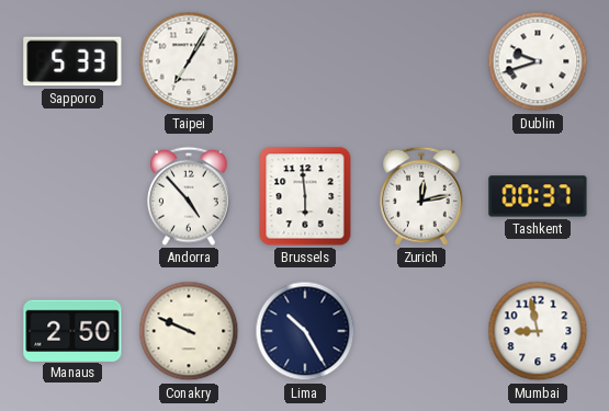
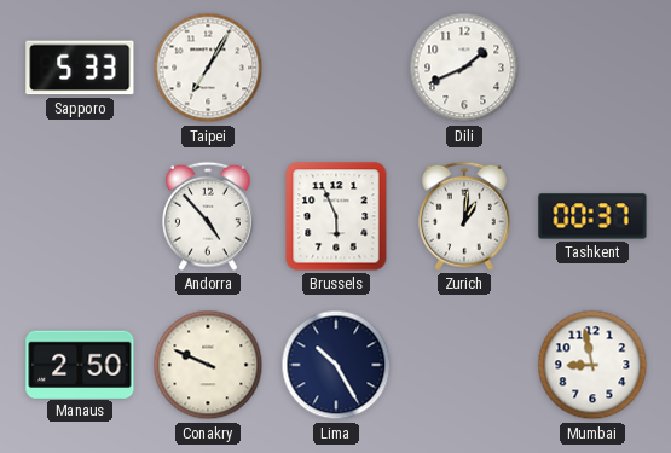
Dili: none -> 1:41 (464, 68)
Dublin: 9:42 -> none (538, 61)
Brussels: 5:59 -> 5:56 (336, 216)
Zurich: 12:13 -> 1:01 (465, 216)
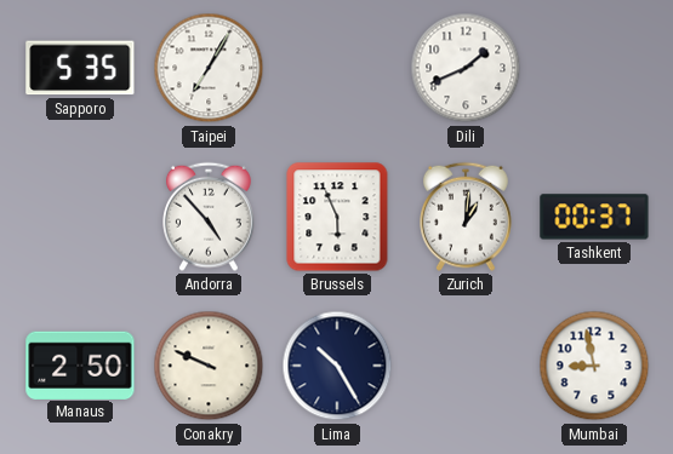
Sapporo: 5:33 -> 5:35 (80, 68)
